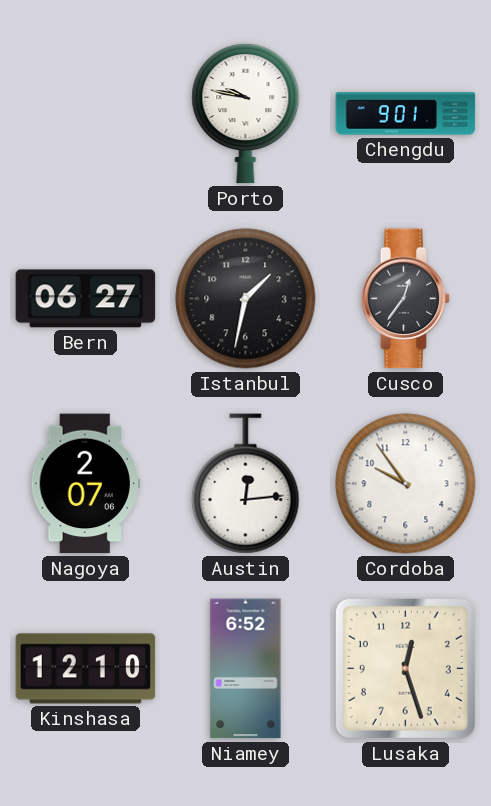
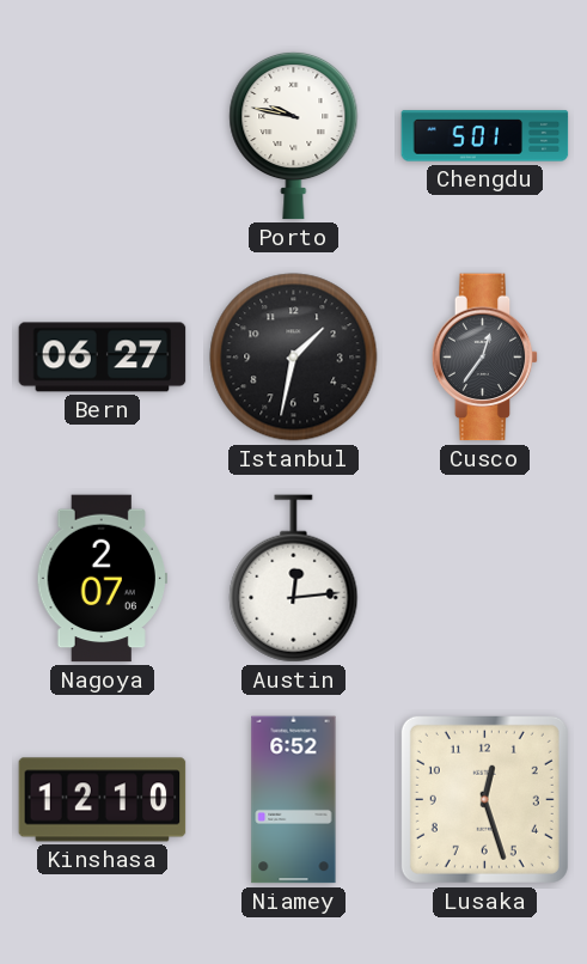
Chengdu: 9:01 -> 5:01 (485, 136)
Cordoba: 9:54 -> none (406, 484)
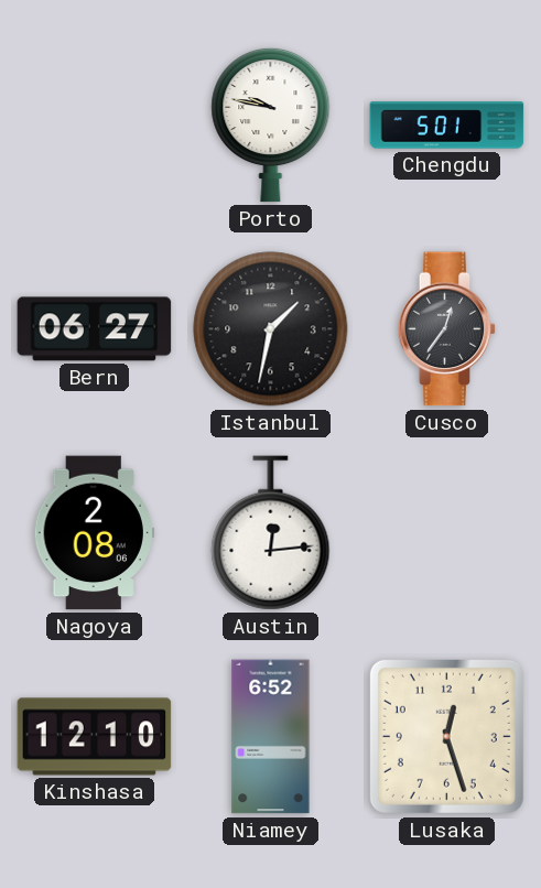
Nagoya: 2:07 -> 2:08 (94, 533)
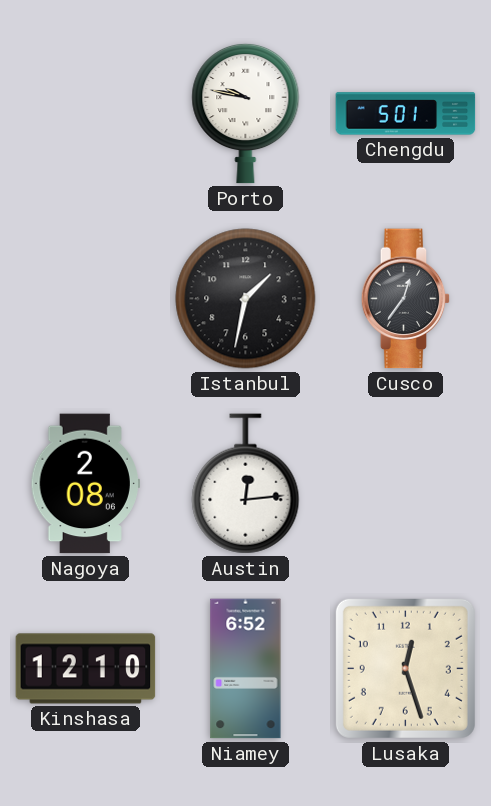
Bern: 06:27 -> none (95, 329)
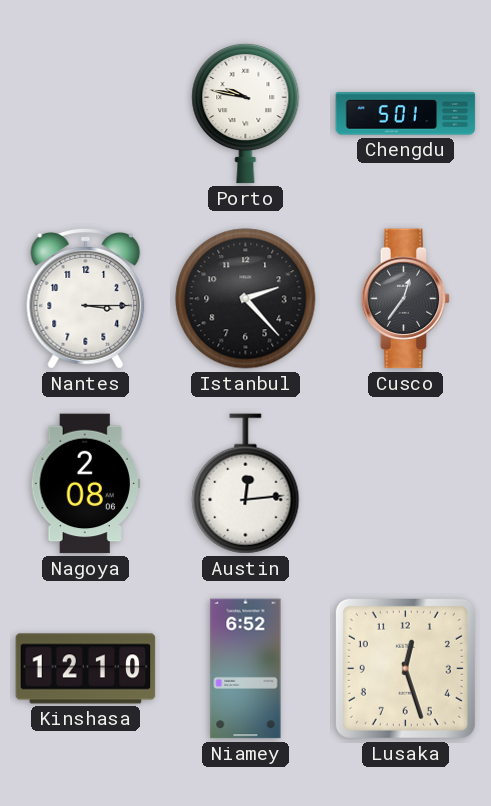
Nantes: none -> 3:15 (86, 299)
Istanbul: 1:32 -> 2:23 (246, 299)
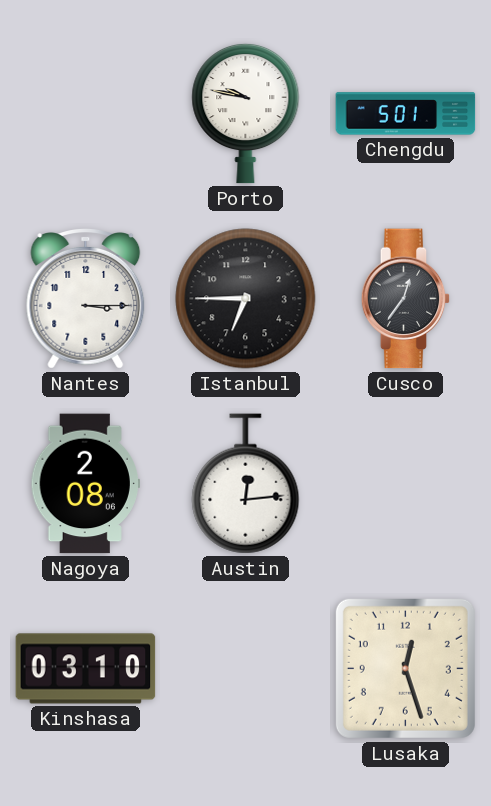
Istanbul: 2:23 -> 6:45 (246, 299)
Kinshasa: 12:10 -> 03:10 (86, 669)
Niamey: 6:52 -> none (246, 669)
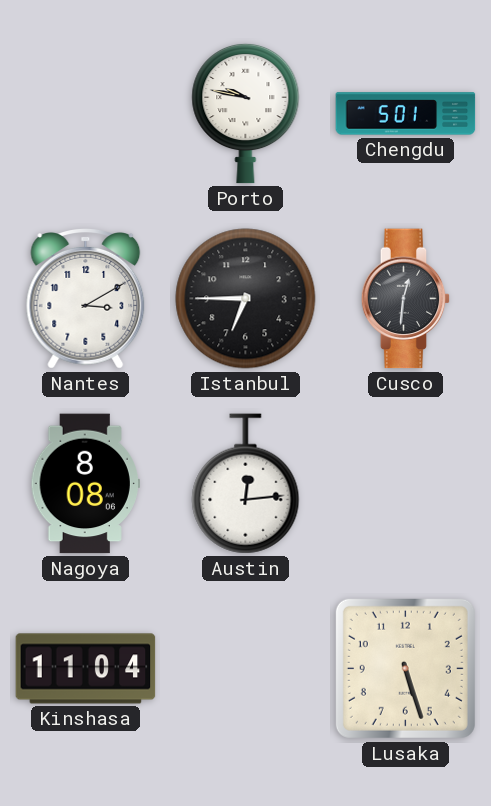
Nantes: 3:15 -> 3:10 (86, 299)
Cusco: 12:36 -> 12:31 (406, 299)
Nagoya: 2:08 -> 8:08 (85, 484)
Kinshasa: 03:10 -> 11:04 (86, 669)
Lusaka: 12:27 -> 5:27 (405, 668)
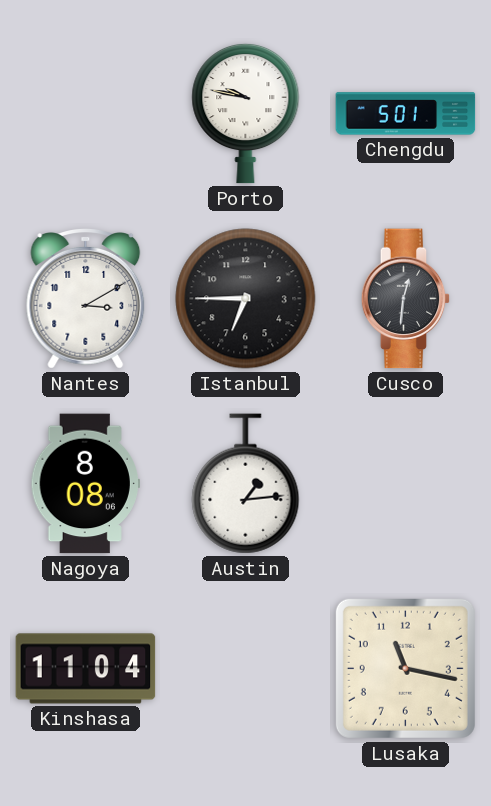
Austin: 12:14 -> 1:14 (246, 484)
Lusaka: 5:27 -> 11:17 (405, 668)
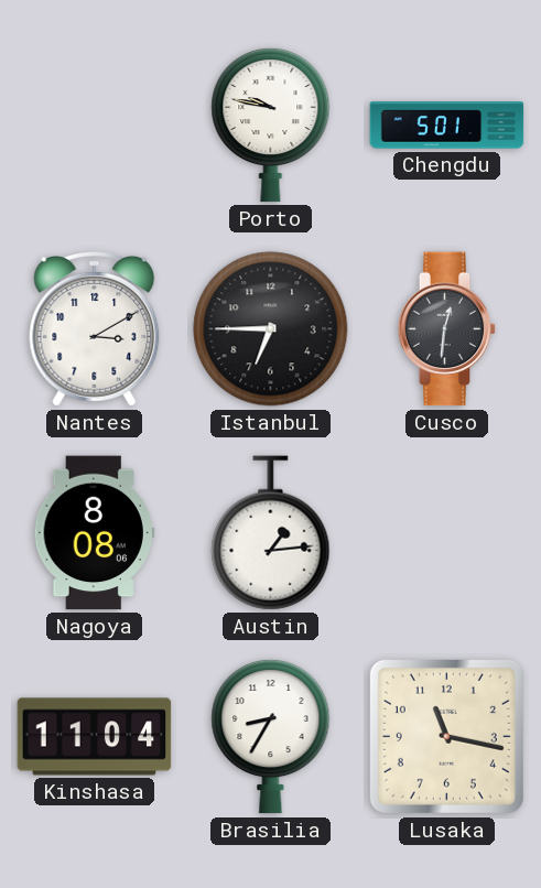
Brasilia: none -> 8:35 (271, 736)
